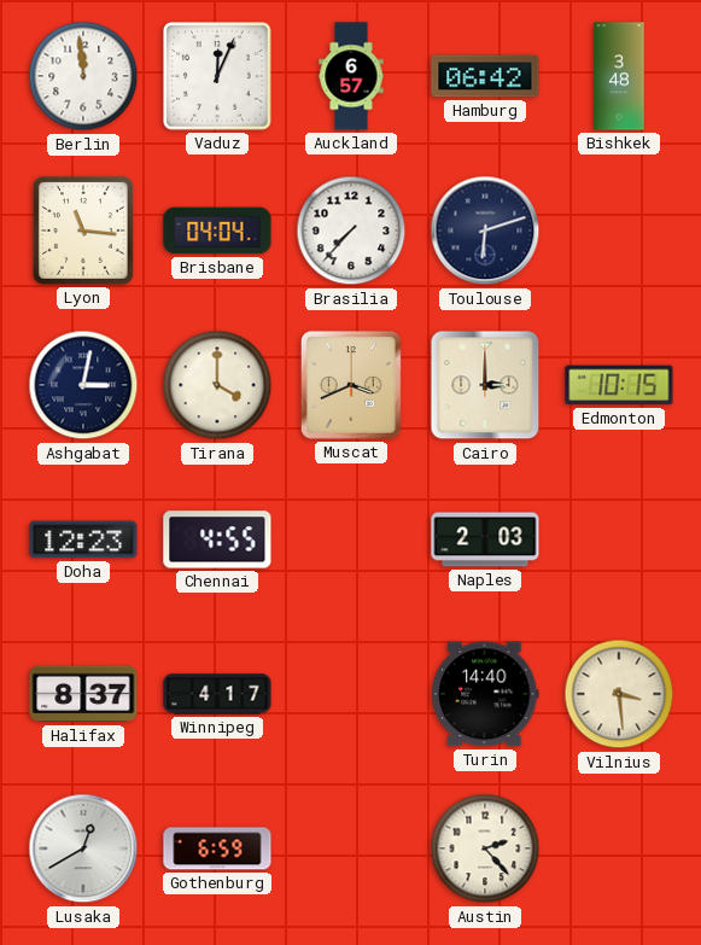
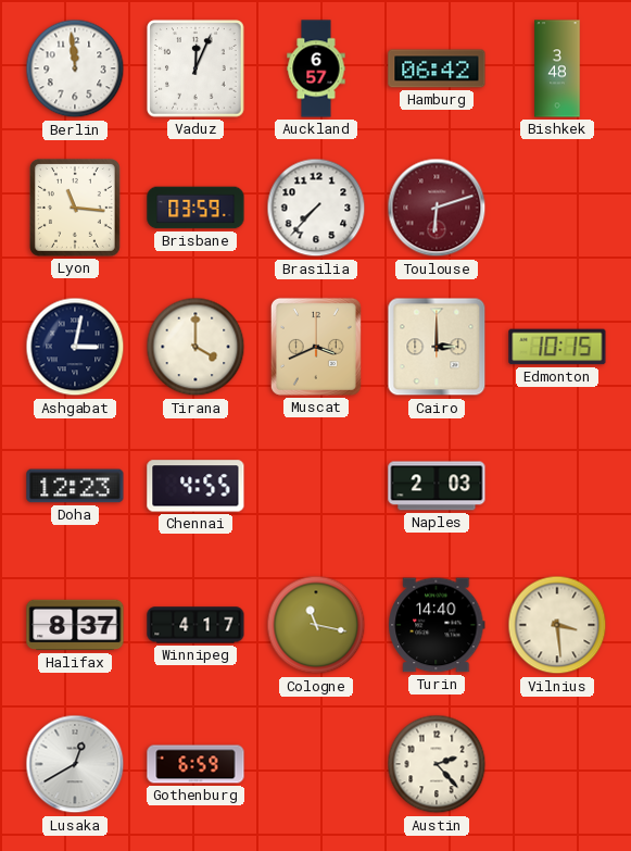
Brisbane: 04:04 -> 03:59 (195, 208)
Toulouse dial: navy -> burgundy (437, 208)
Cologne: none -> 11:17 (316, 625)
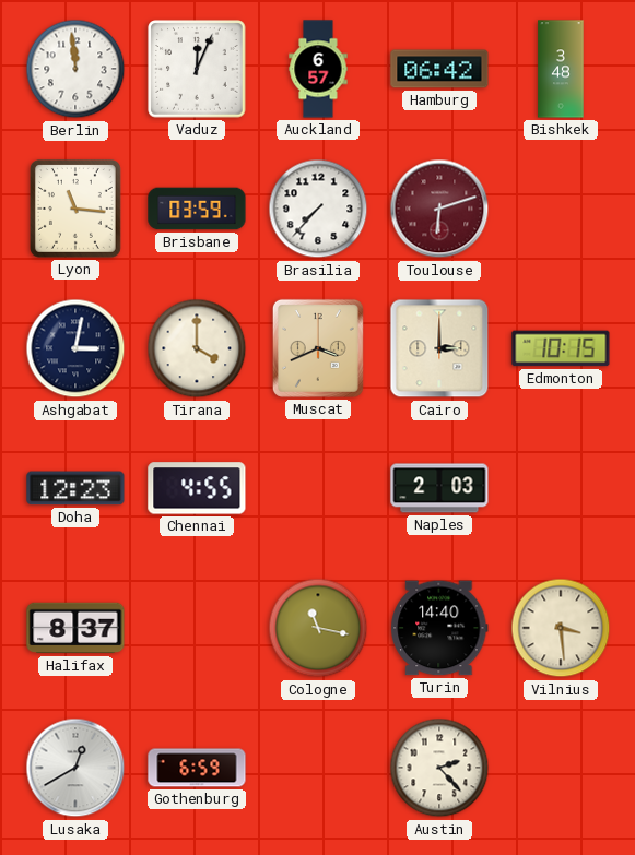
Winnipeg: 4:17 -> none (195, 625)
